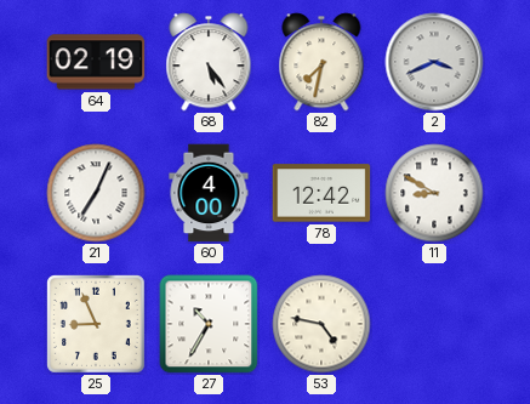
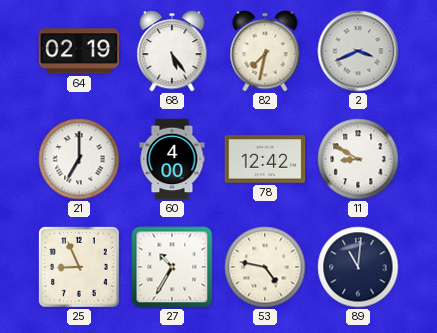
21: 7:04 -> 7:00 (79, 159)
89: none -> 11:01 (358, 267)
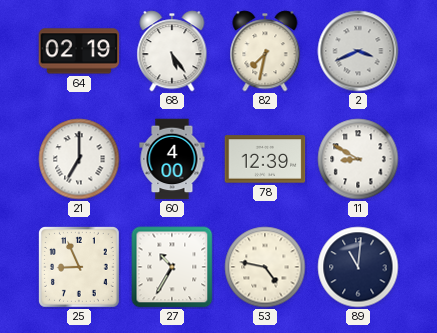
78: 12:42 -> 12:39 (265, 159)
